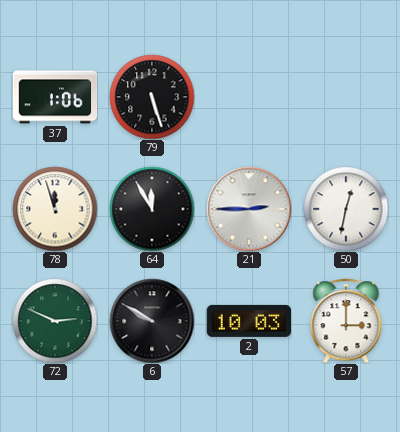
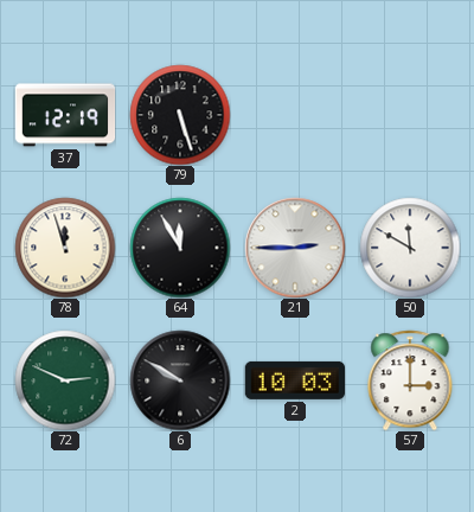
37: 1:06 -> 12:19 (65, 115)
50: 12:32 -> 11:50 (410, 248)
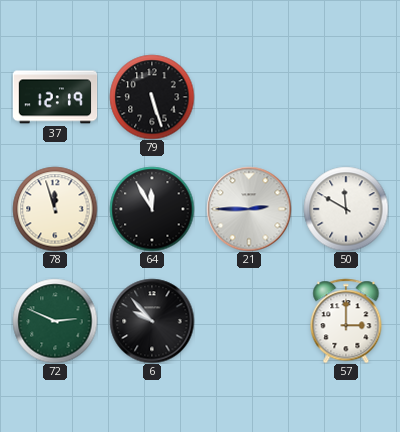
6: 9:50 -> 9:53 (152, 321)
2: 10:03 -> none (294, 380)
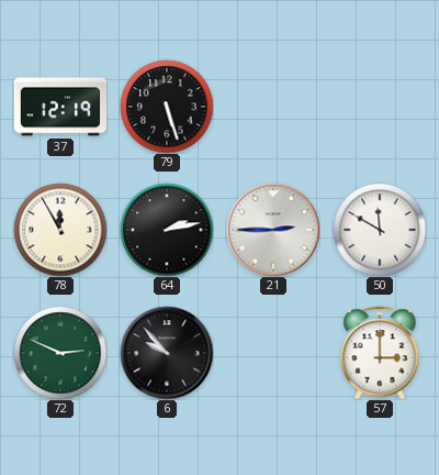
78: 11:57 -> 11:55 (60, 230)
64: 11:55 -> 2:13 (167, 230)
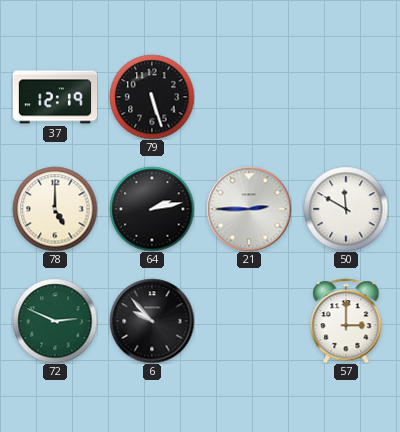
78: 11:55 -> 5:00 (55, 209)
